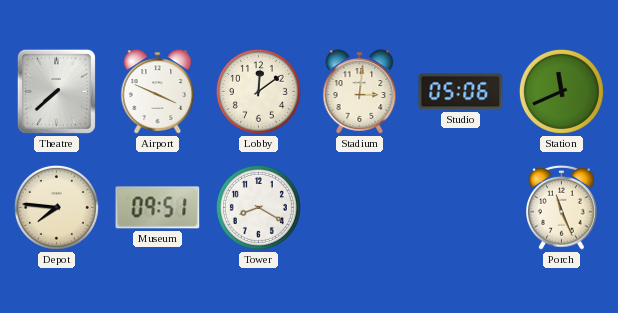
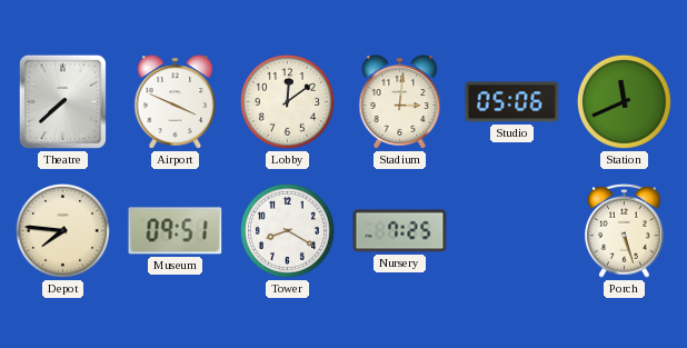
Nursery: none -> 7:25 (400, 231)
Porch: 11:26 -> 5:27 (625, 230)
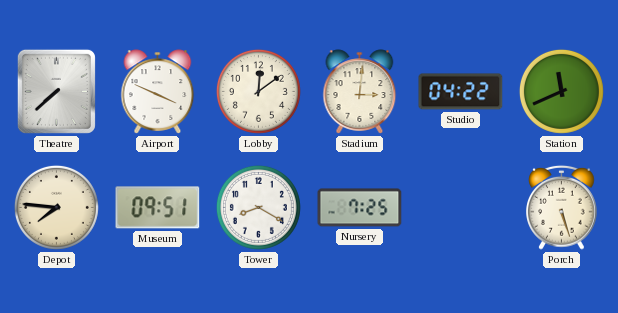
Studio: 05:06 -> 04:22 (461, 92)
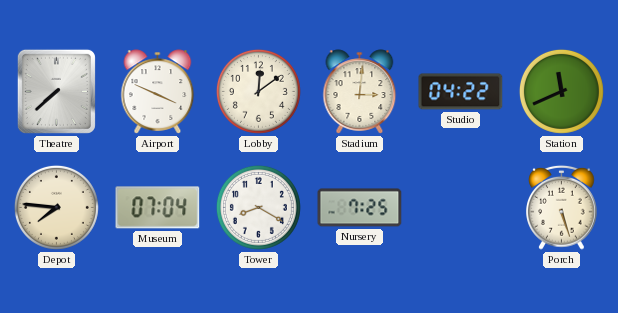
Museum: 09:51 -> 07:04 (158, 208)
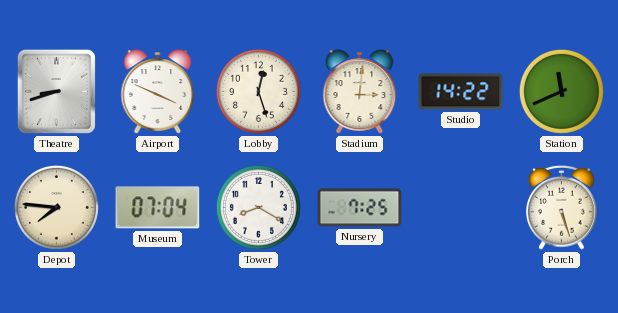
Theatre: 7:38 -> 8:42 (56, 91)
Lobby: 12:09 -> 12:27 (258, 91)
Studio: 04:22 -> 14:22 (461, 92)
